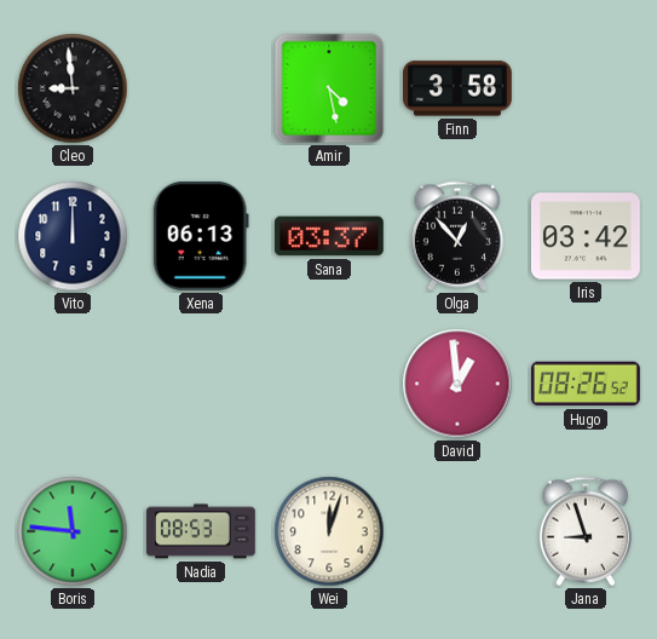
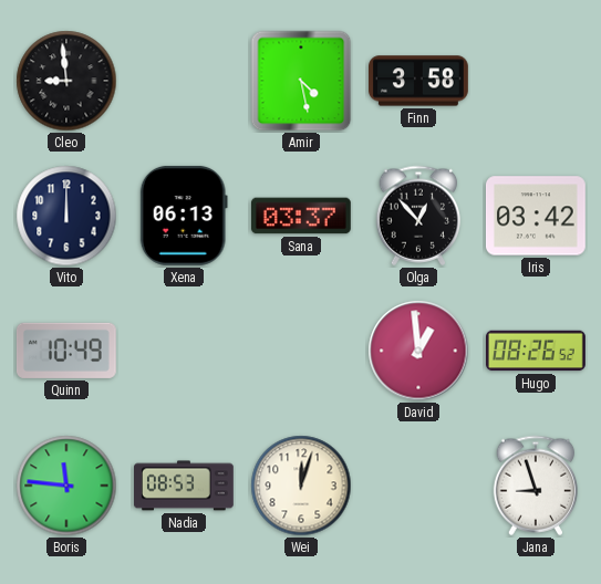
Quinn: none -> 10:49 (66, 351)
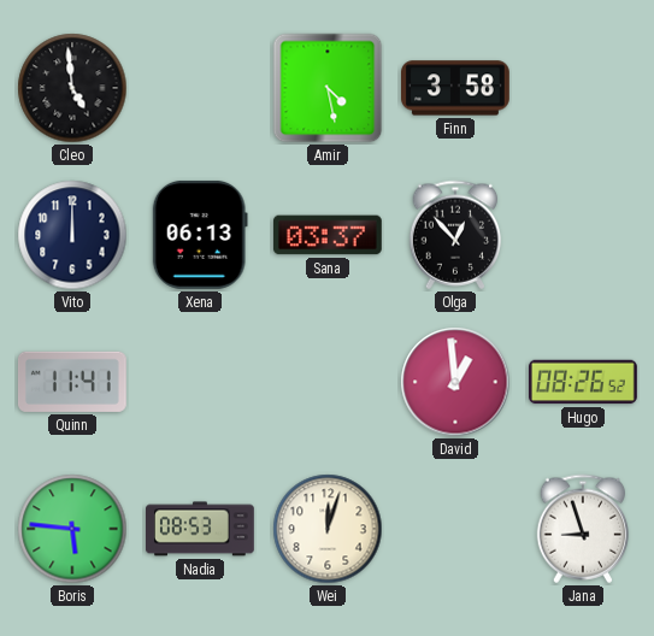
Cleo: 8:59 -> 4:59 (72, 88)
Iris: 03:42 -> none (536, 216)
Quinn: 10:49 -> 11:41 (72, 382)
Boris: 11:46 -> 5:46 (72, 529)
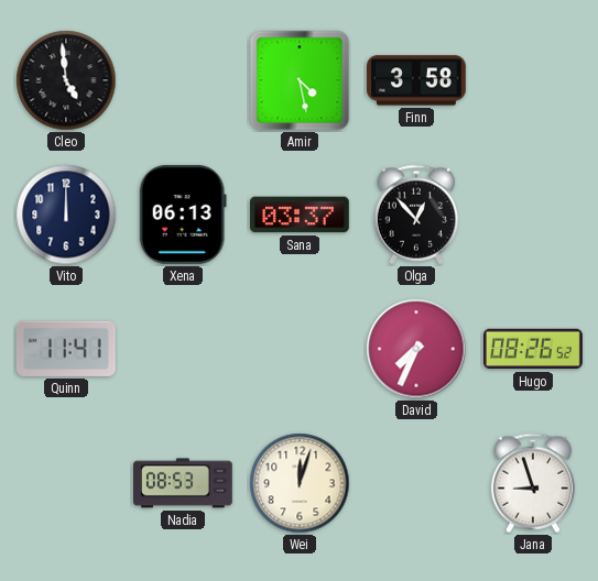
David: 12:59 -> 7:34 (416, 349)
Boris: 5:46 -> none (72, 529)
